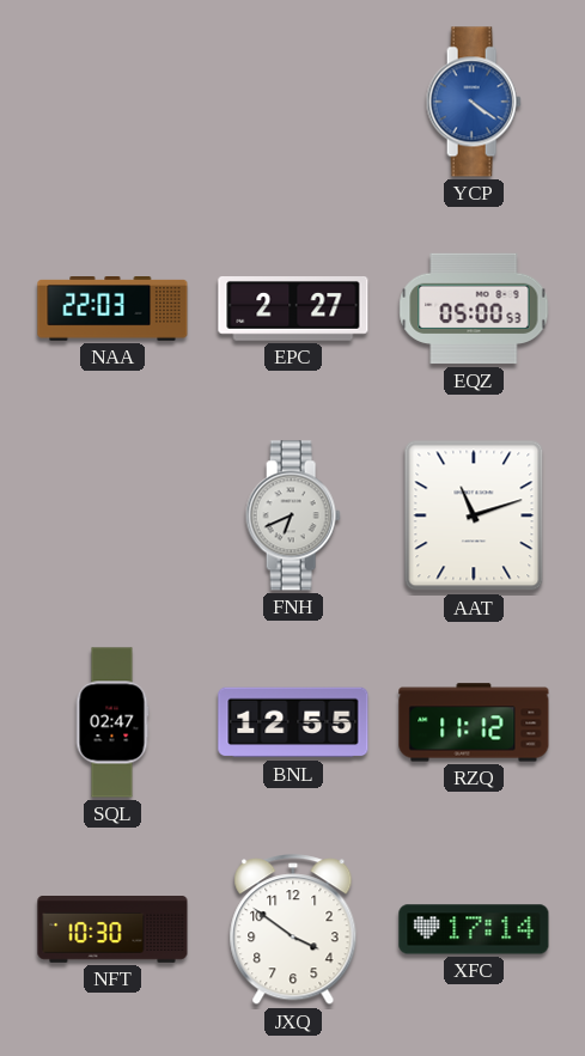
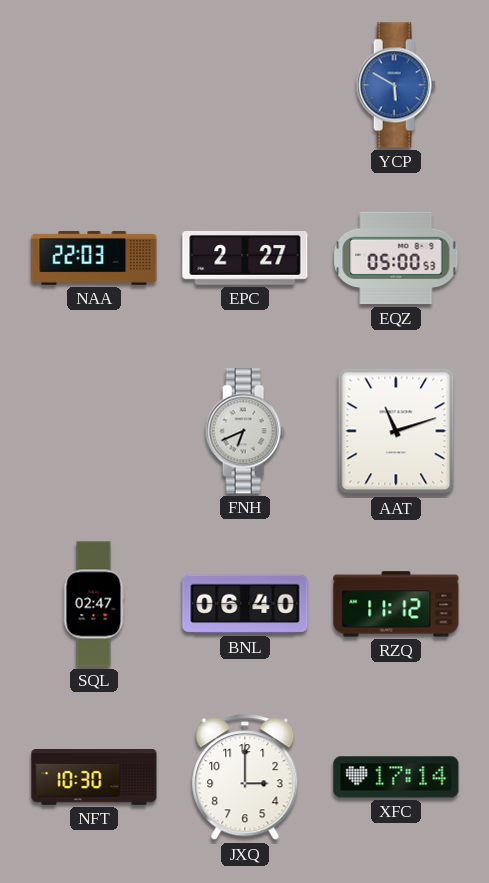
YCP: 4:21 -> 5:50 (396, 85)
BNL: 12:55 -> 06:40 (245, 604)
JXQ: 3:51 -> 3:00 (245, 778)
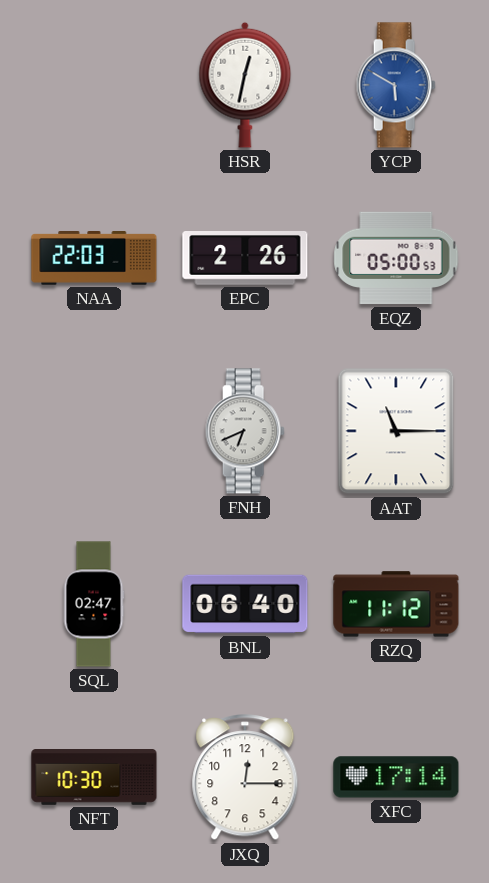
HSR: none -> 12:32 (245, 85)
EPC: 2:27 -> 2:26 (245, 259)
AAT: 11:12 -> 11:15 (396, 431)
JXQ: 3:00 -> 12:15 (245, 778)
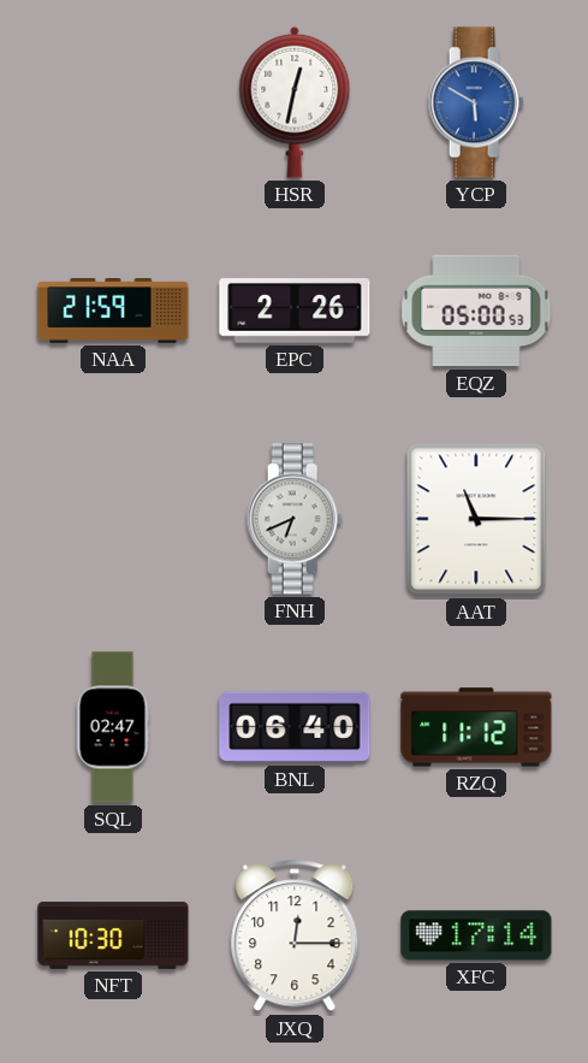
NAA: 22:03 -> 21:59 (113, 312)
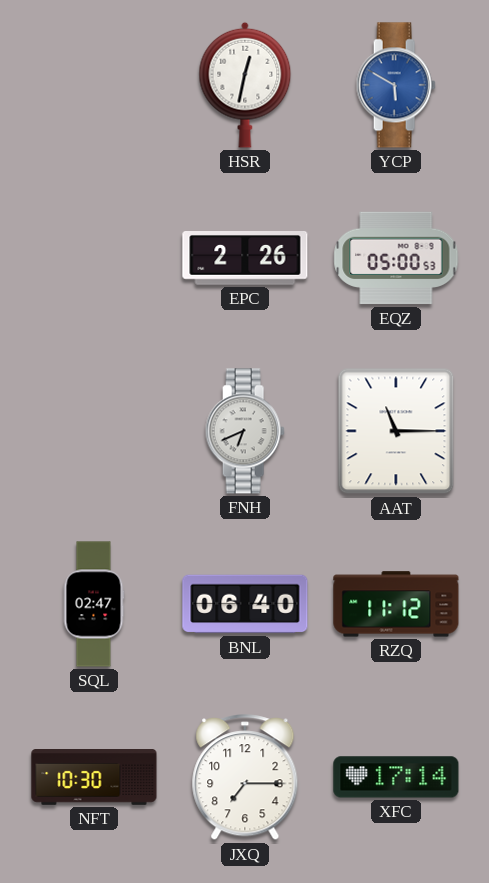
NAA: 21:59 -> none (113, 312)
JXQ: 12:15 -> 7:15 (245, 778)
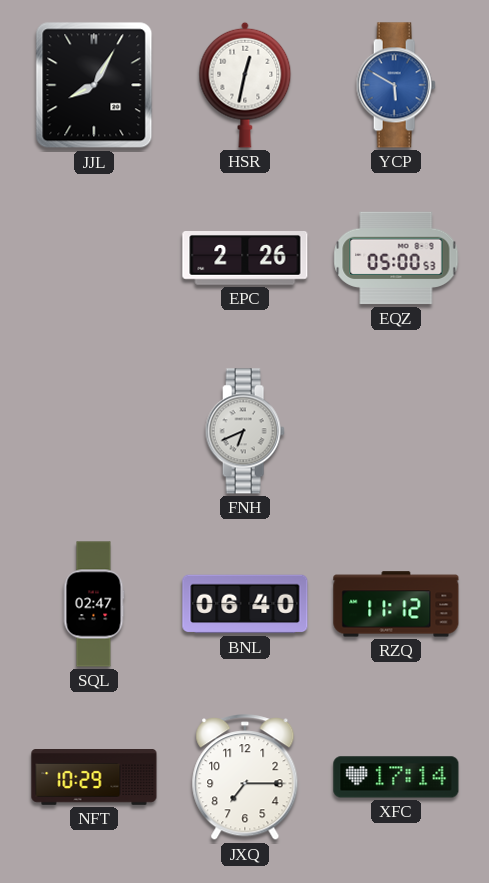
JJL: none -> 8:05 (94, 85)
AAT: 11:15 -> none (396, 431)
NFT: 10:30 -> 10:29 (94, 778)
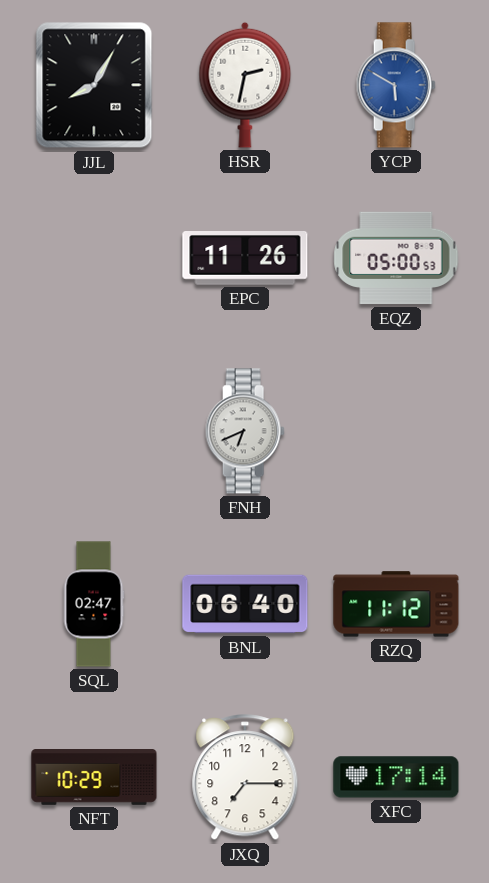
HSR: 12:32 -> 2:32 (245, 85)
EPC: 2:26 -> 11:26 (245, 259)
